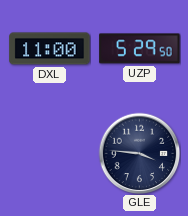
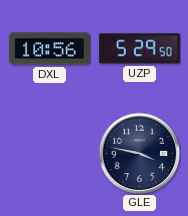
DXL: 11:00 -> 10:56 (50, 49)
GLE: 3:46 -> 3:47 (139, 153)
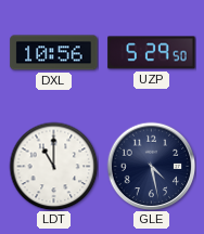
LDT: none -> 11:00 (53, 166)
GLE: 3:47 -> 4:28 (151, 166)
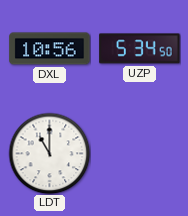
UZP: 5:29 -> 5:34 (140, 49)
GLE: 4:28 -> none (151, 166)
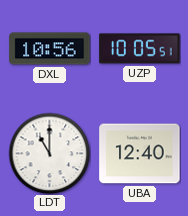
UZP: 5:34 -> 10:05 (140, 49)
UBA: none -> 12:40 (140, 154)
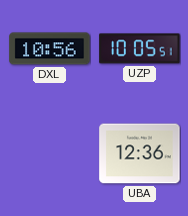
LDT: 11:00 -> none (49, 153)
UBA: 12:40 -> 12:36 (140, 154)
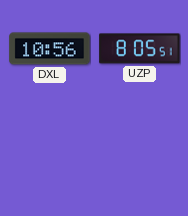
UZP: 10:05 -> 8:05 (140, 49)
UBA: 12:36 -> none (140, 154)
